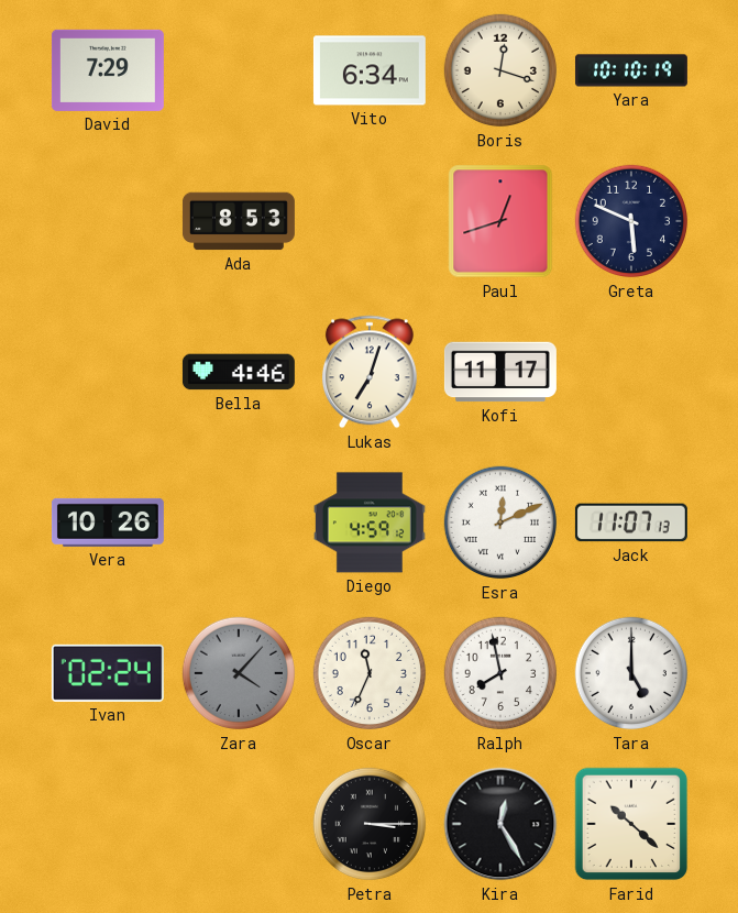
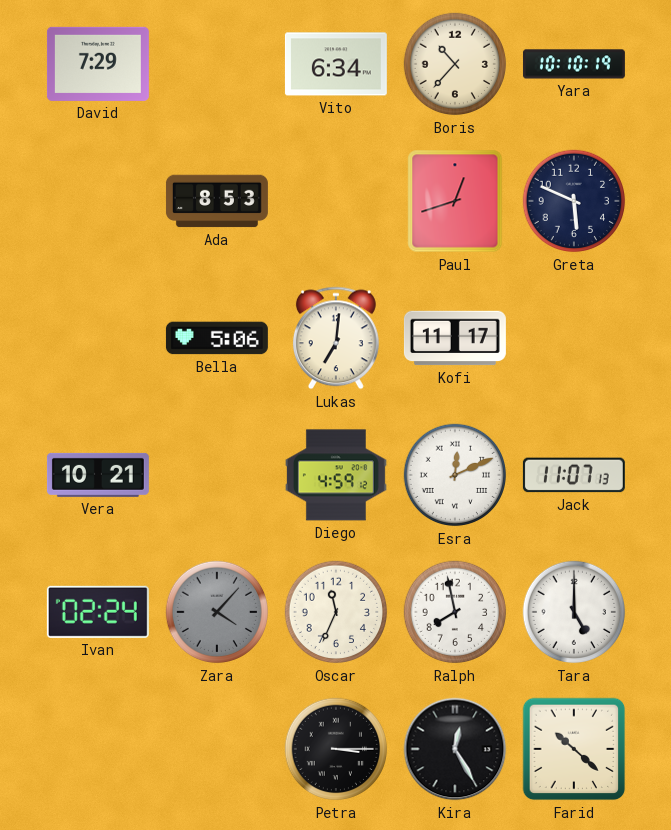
Boris: 12:18 -> 10:37 (455, 64)
Bella: 4:46 -> 5:06 (217, 338)
Lukas: 7:03 -> 7:01 (336, 338)
Vera: 10:26 -> 10:21 (98, 475)
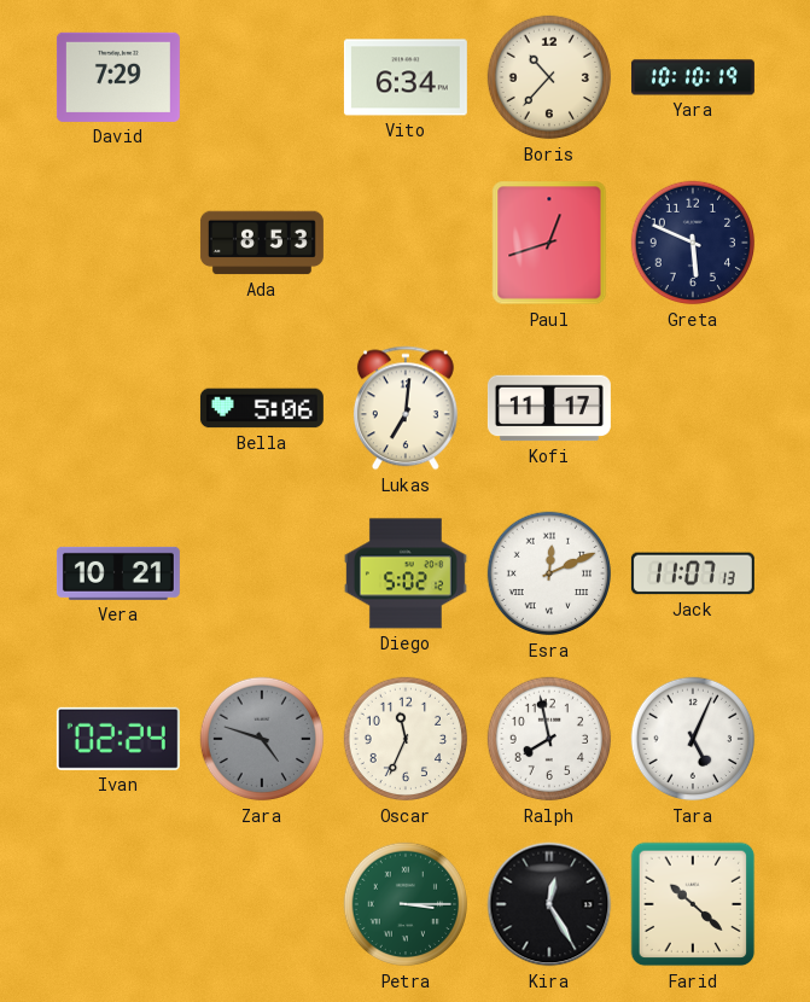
Diego: 4:59 -> 5:02 (406, 573)
Zara: 4:07 -> 4:48 (262, 739)
Tara: 5:00 -> 5:04 (693, 739)
Petra dial: black -> green (406, 904)
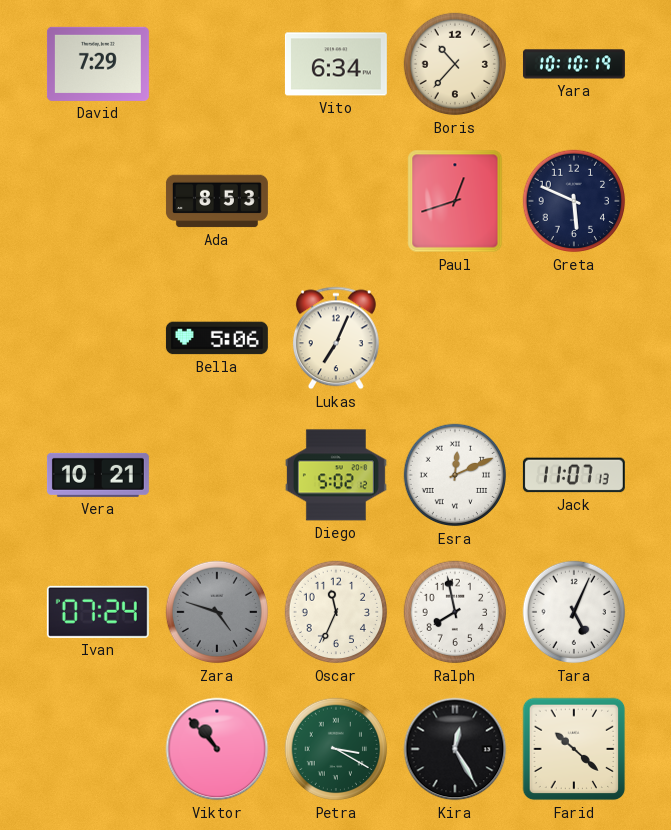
Lukas: 7:01 -> 7:04 (336, 338)
Kofi: 11:17 -> none (549, 408)
Ivan: 02:24 -> 07:24 (98, 612)
Viktor: none -> 10:53 (217, 749)
Petra: 3:15 -> 3:20 (336, 749)
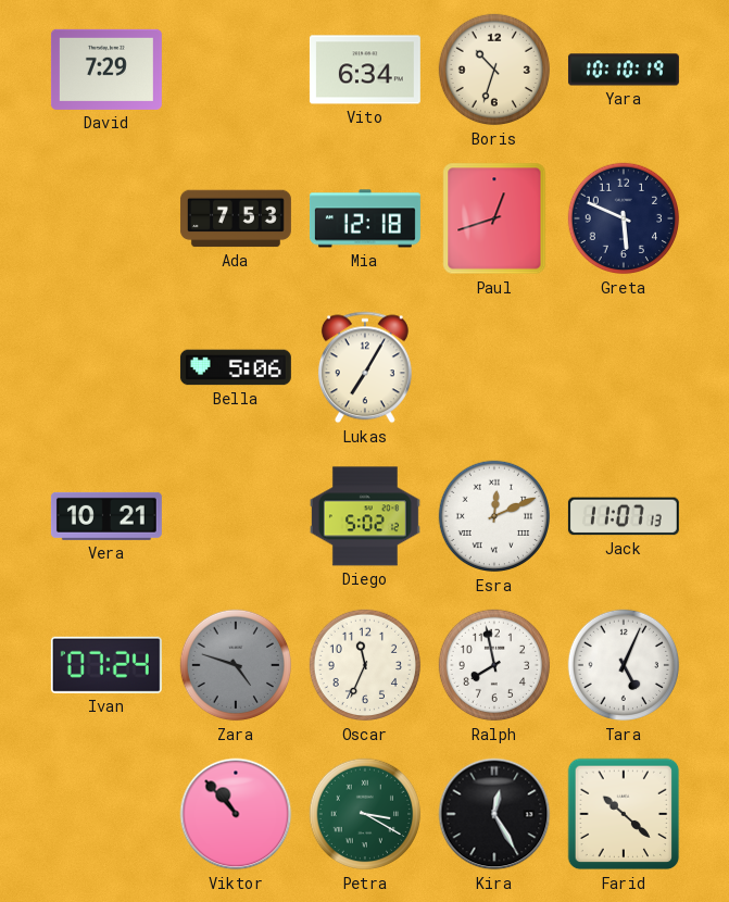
Boris: 10:37 -> 10:33 (494, 70)
Ada: 8:53 -> 7:53 (236, 218)
Mia: none -> 12:18 (365, 218)
Lukas: 7:04 -> 7:05 (365, 367)
